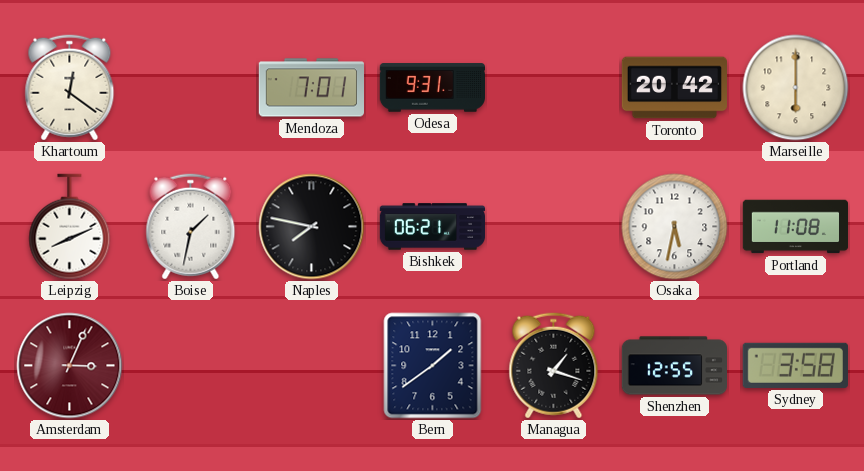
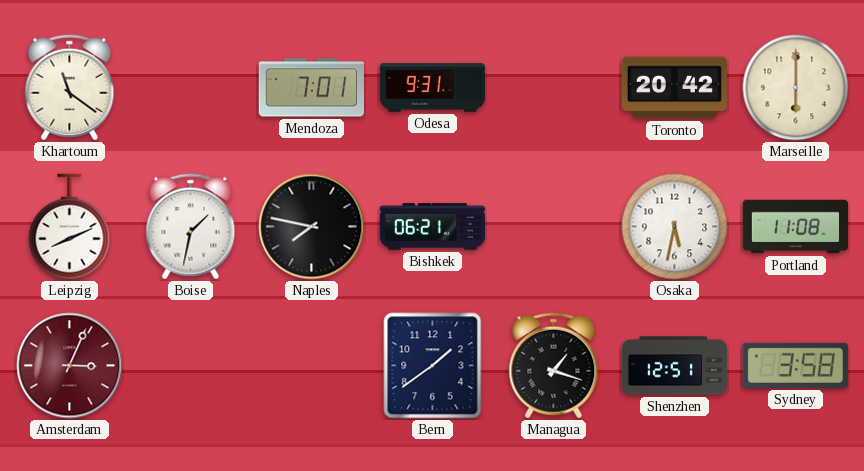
Khartoum: 12:21 -> 11:21 (70, 88)
Shenzhen: 12:55 -> 12:51 (674, 366)
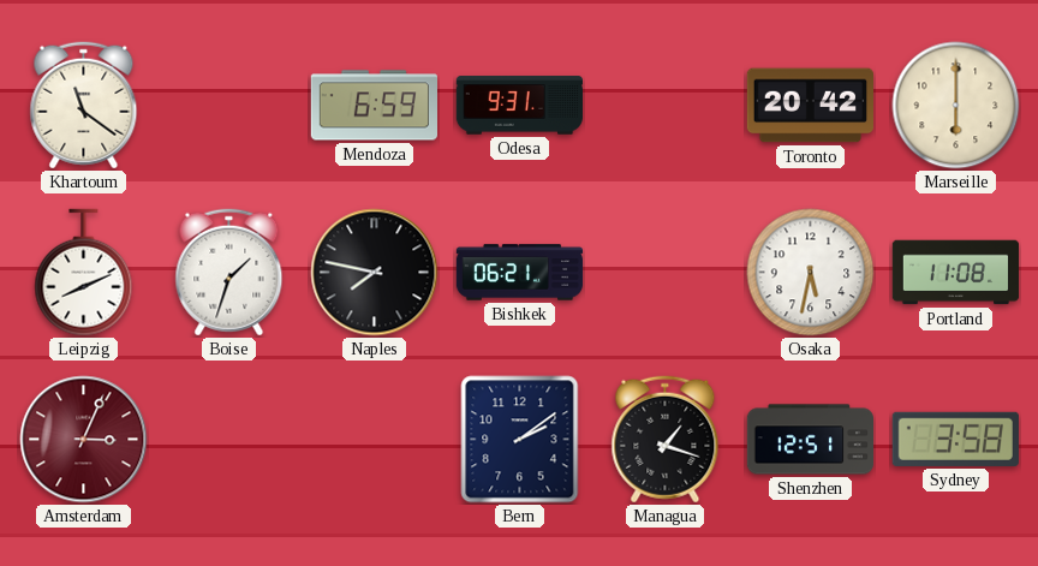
Mendoza: 7:01 -> 6:59 (374, 106)
Boise: 1:32 -> 1:33 (229, 273)
Bern: 1:39 -> 2:09 (520, 440)
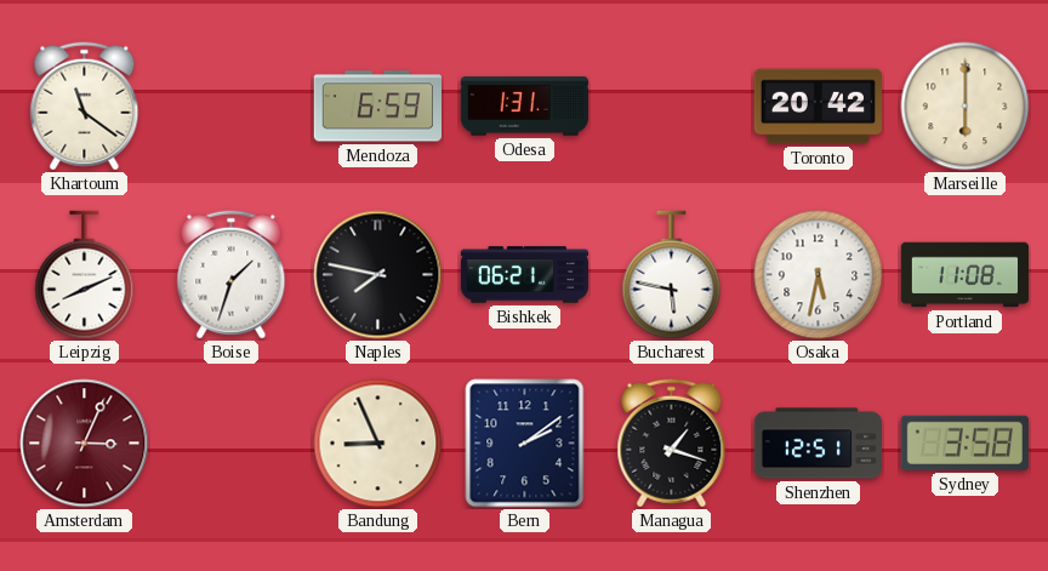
Odesa: 9:31 -> 1:31 (524, 107)
Bucharest: none -> 5:47 (672, 275)
Bandung: none -> 8:56 (378, 444)
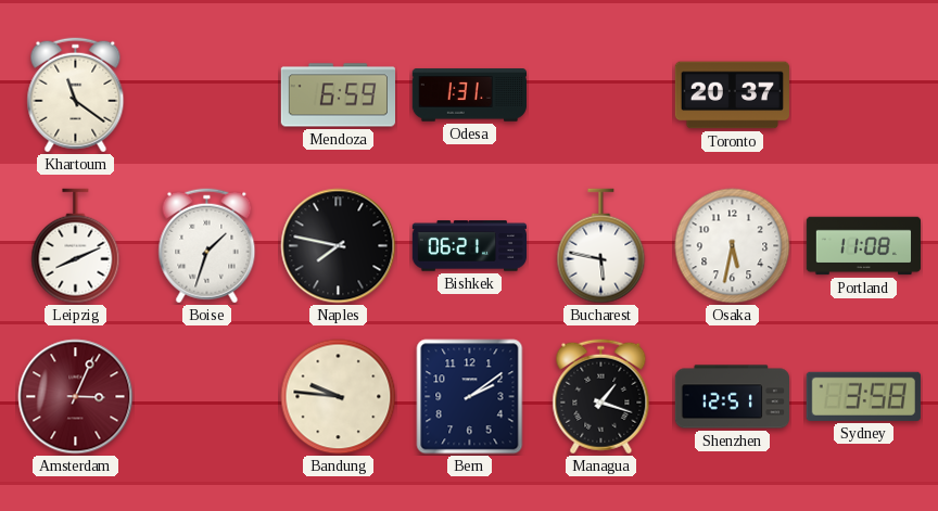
Toronto: 20:42 -> 20:37 (732, 95)
Marseille: 6:00 -> none (966, 107)
Bandung: 8:56 -> 9:46 (339, 397)
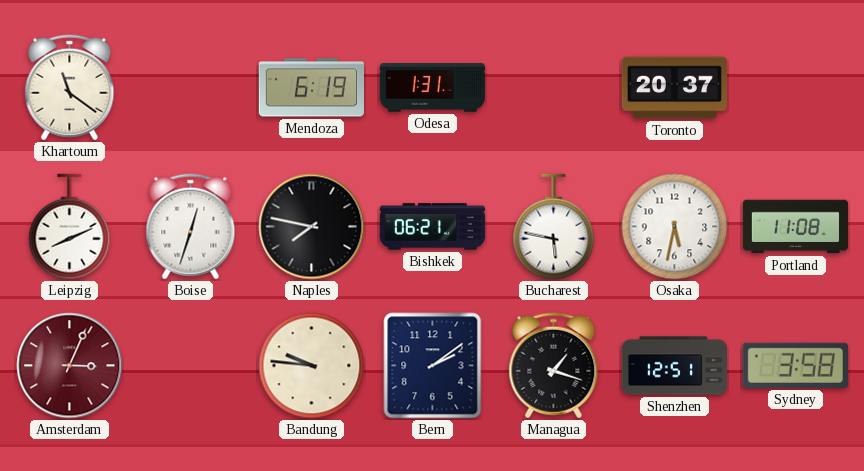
Mendoza: 6:59 -> 6:19 (311, 88)
Boise: 1:33 -> 12:33 (191, 227)
